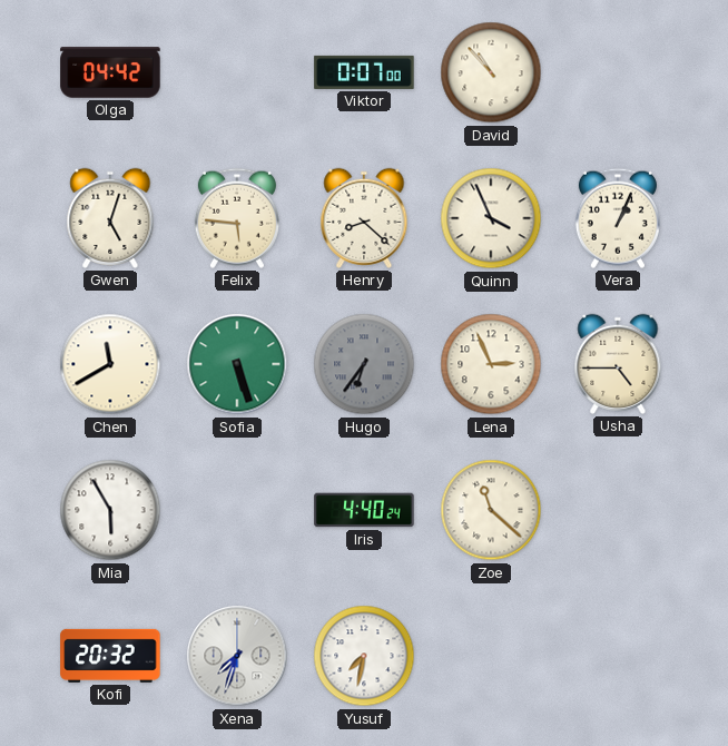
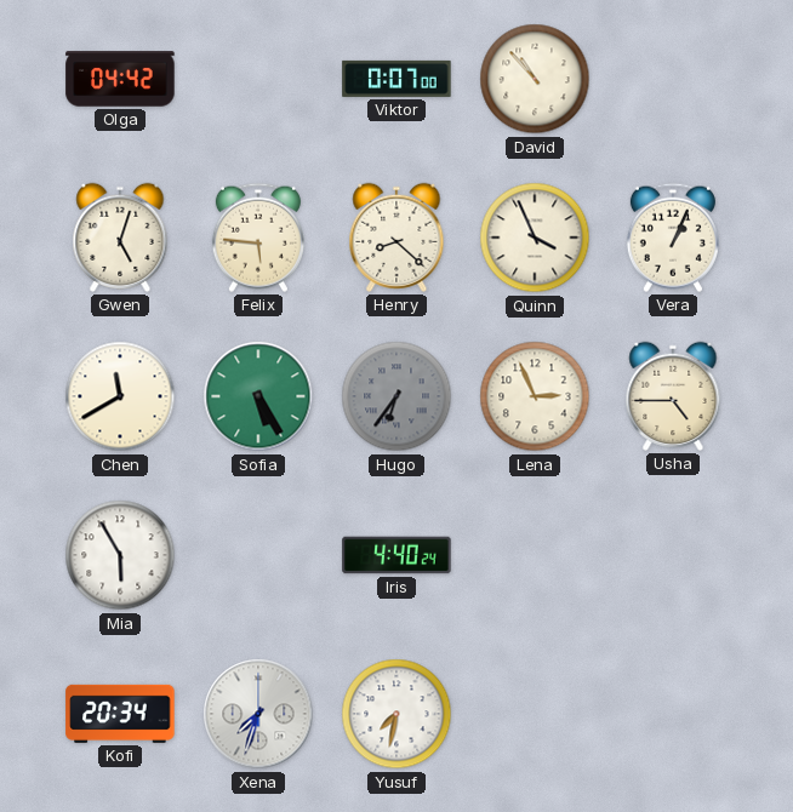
Sofia: 5:27 -> 5:25 (258, 396)
Zoe: 11:22 -> none (491, 510)
Kofi: 20:32 -> 20:34 (120, 714)
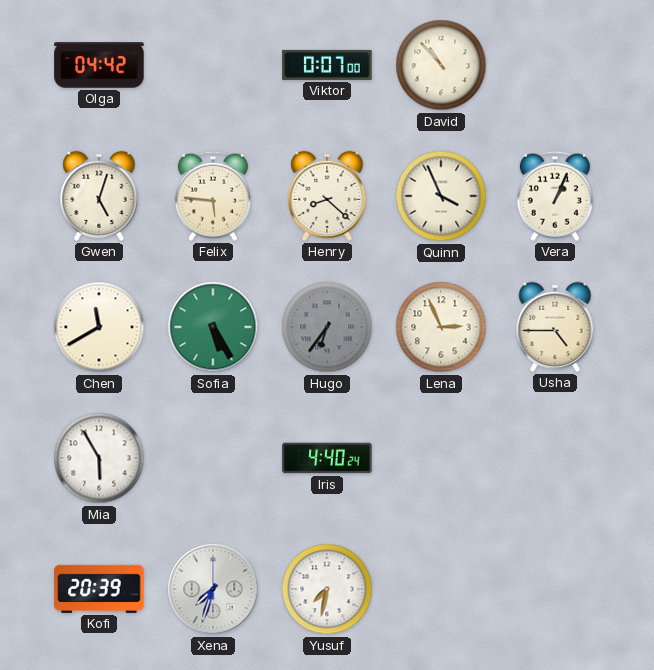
Kofi: 20:34 -> 20:39 (99, 589)
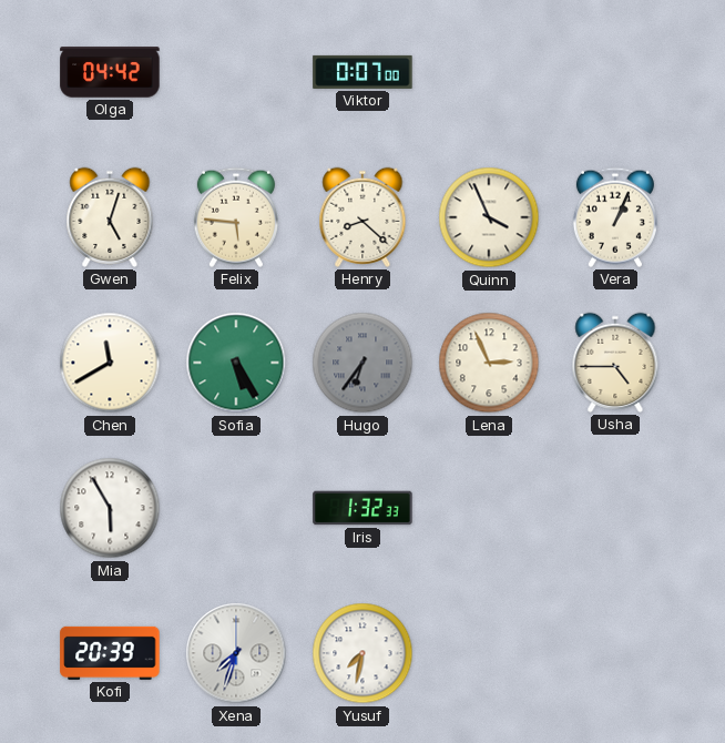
David: 10:53 -> none (441, 65)
Iris: 4:40 -> 1:32 (362, 508)
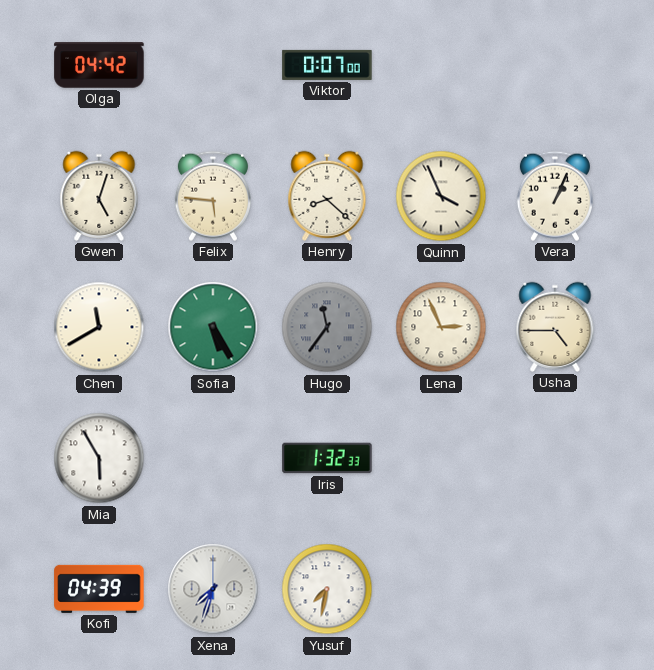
Hugo: 6:36 -> 11:36 (327, 327)
Kofi: 20:39 -> 04:39 (99, 589)
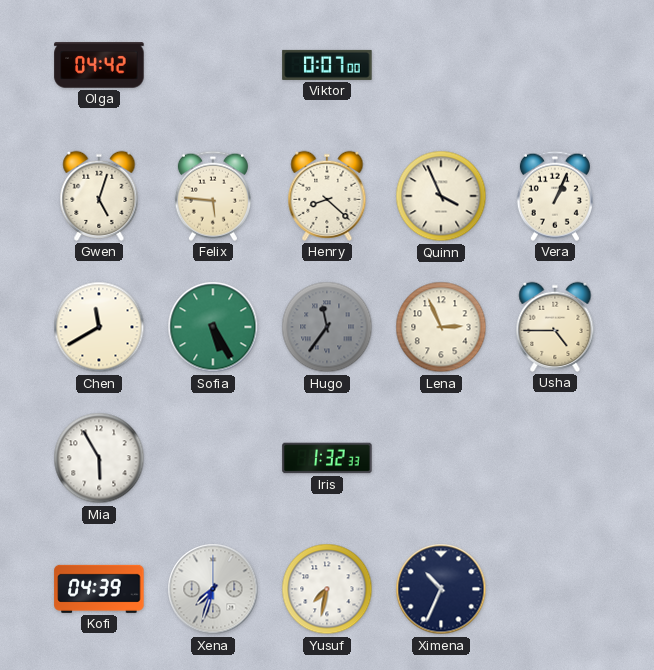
Ximena: none -> 10:34 (441, 589)
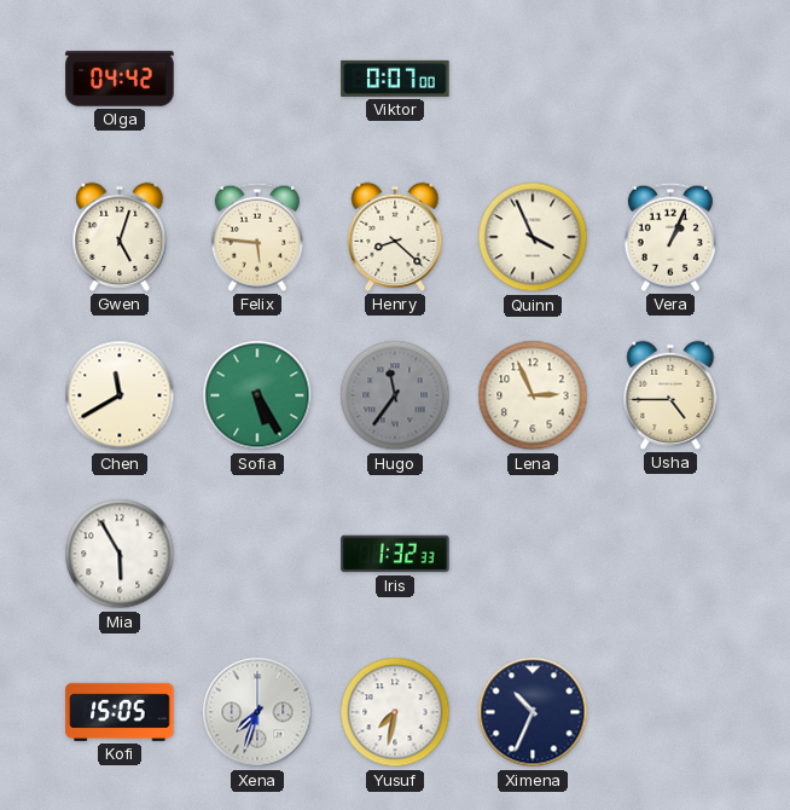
Kofi: 04:39 -> 15:05 (120, 712)
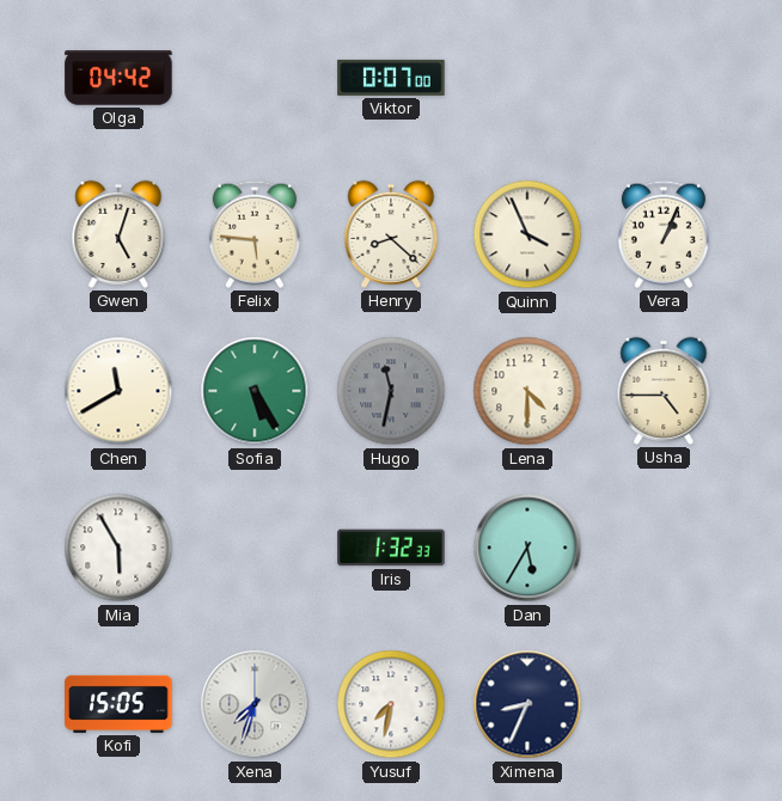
Hugo: 11:36 -> 11:32 (391, 391)
Lena: 2:56 -> 4:30 (527, 391)
Dan: none -> 5:35 (527, 548)
Ximena: 10:34 -> 8:34 (527, 704)
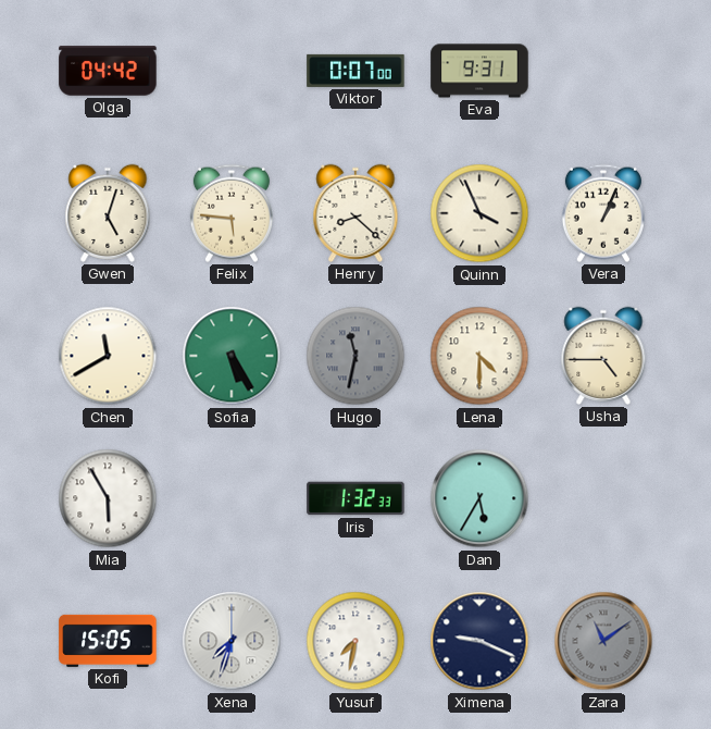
Eva: none -> 9:31 (479, 71)
Ximena: 8:34 -> 9:19 (479, 641)
Zara: none -> 11:09 (603, 641)
